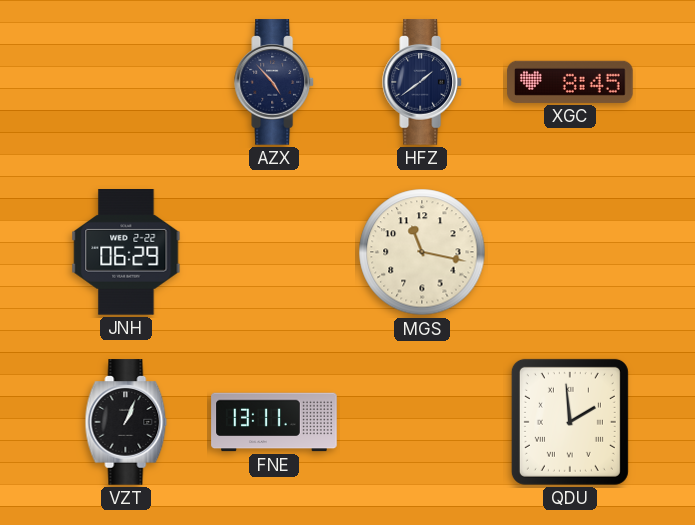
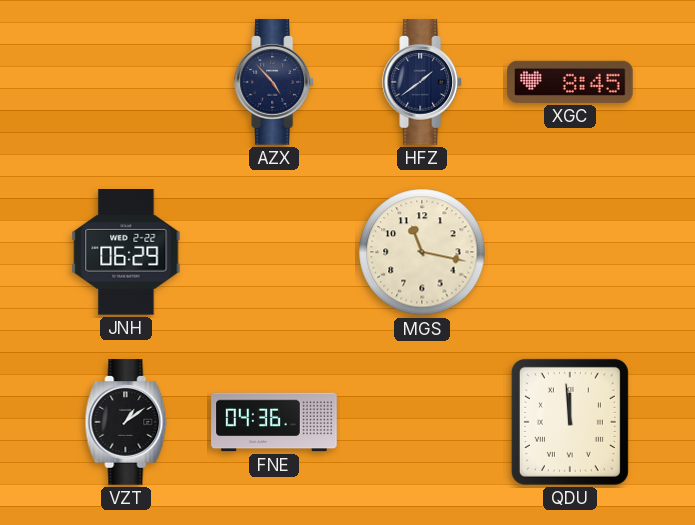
VZT: 1:04 -> 1:09 (126, 422)
FNE: 13:11 -> 04:36 (274, 422)
QDU: 1:59 -> 11:59 (570, 422)
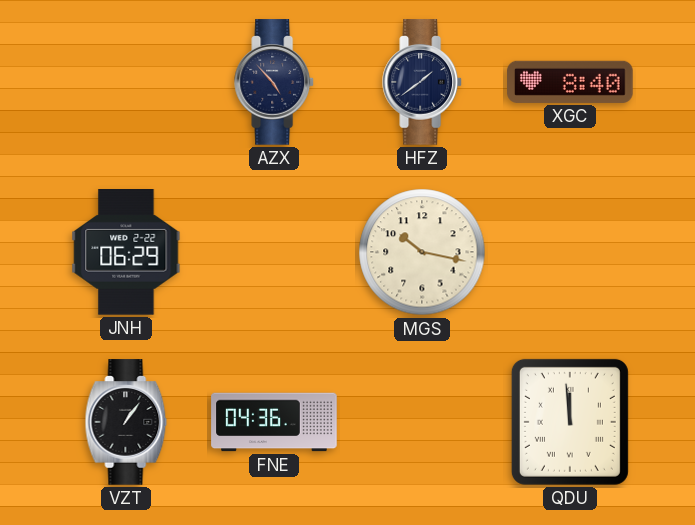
XGC: 8:45 -> 8:40 (570, 82)
MGS: 11:17 -> 10:17 (422, 252)
VZT: 1:09 -> 1:06 (126, 422)
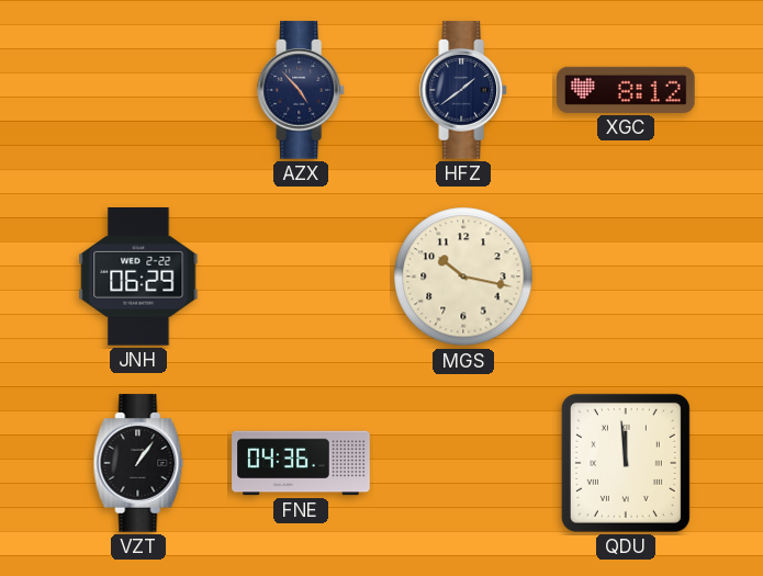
XGC: 8:40 -> 8:12 (626, 90)
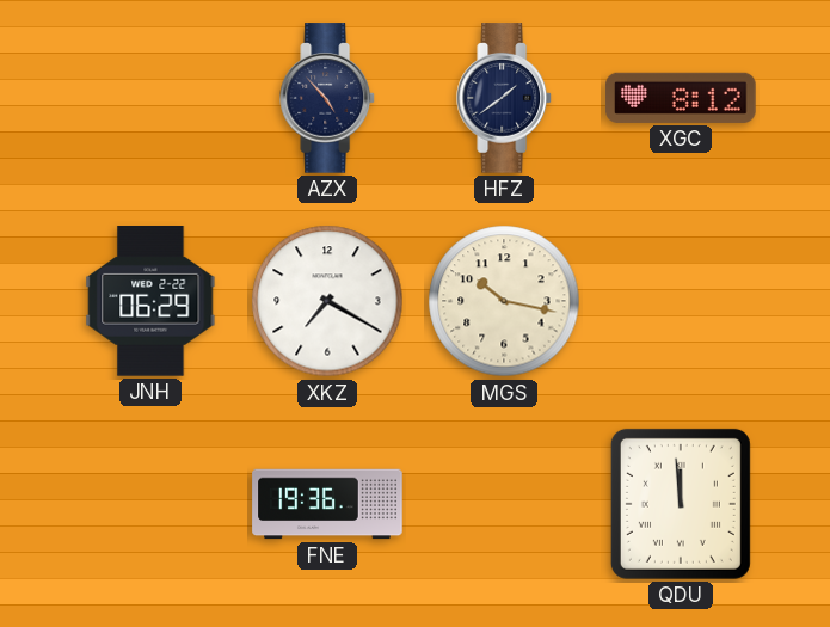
XKZ: none -> 7:20 (327, 301)
VZT: 1:06 -> none (138, 463)
FNE: 04:36 -> 19:36 (327, 504)
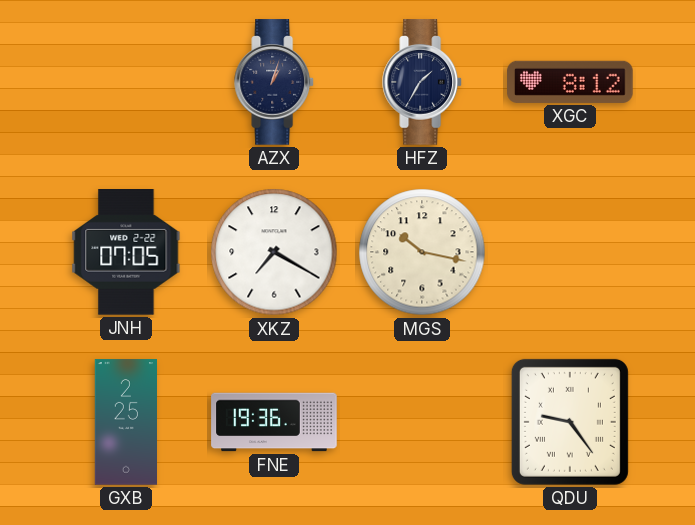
AZX: 4:53 -> 1:03 (275, 82)
HFZ: 1:39 -> 1:35 (423, 82)
JNH: 06:29 -> 07:05 (126, 253)
GXB: none -> 2:25 (125, 422)
QDU: 11:59 -> 9:24 (570, 422)
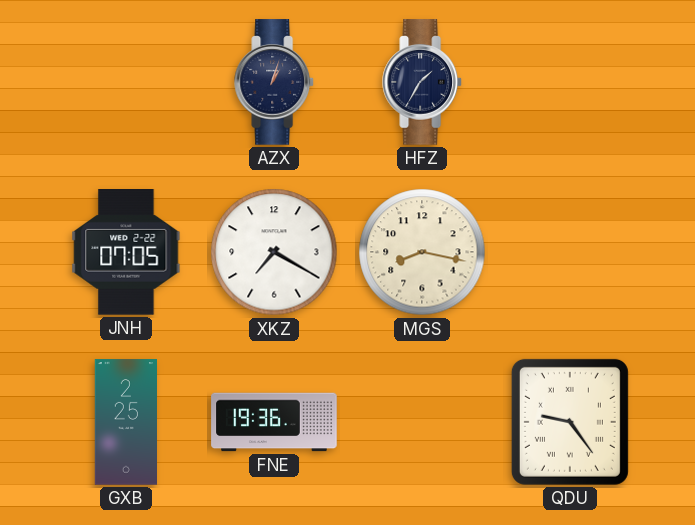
XGC: 8:12 -> none (570, 82)
MGS: 10:17 -> 8:17 (422, 252)
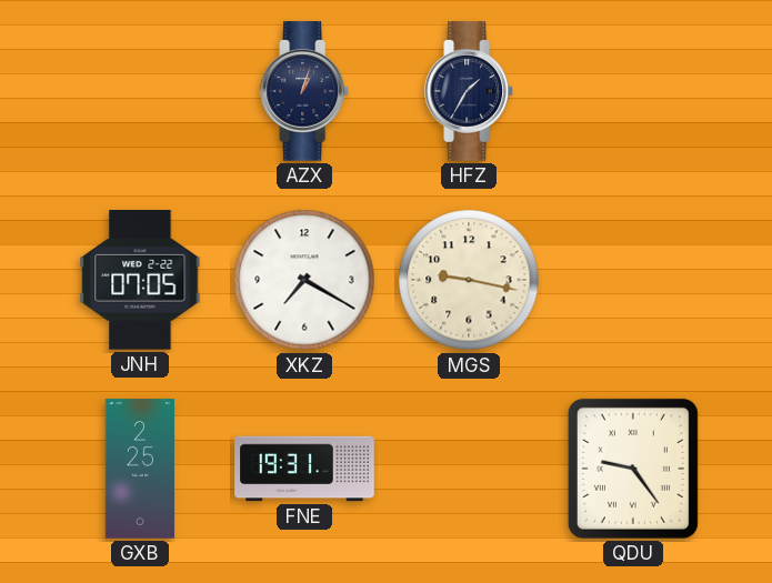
MGS: 8:17 -> 9:17 (469, 280)
FNE: 19:36 -> 19:31 (304, 469)
